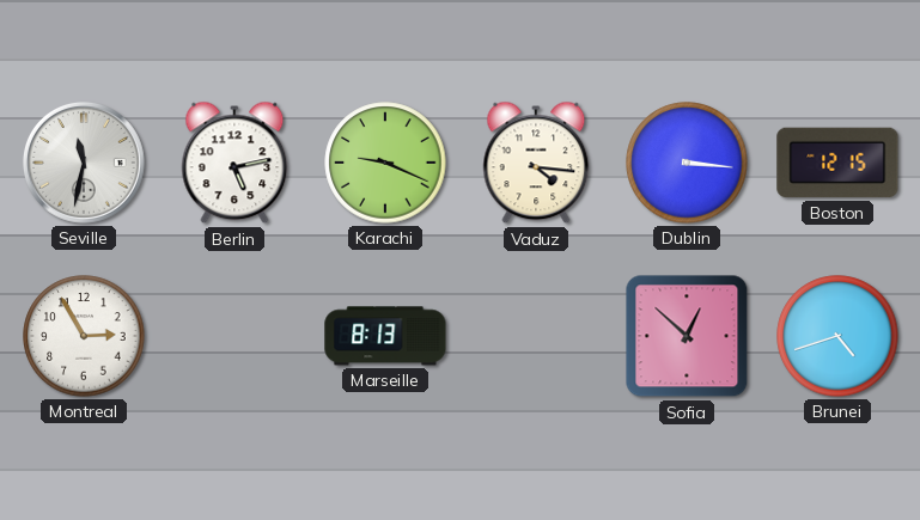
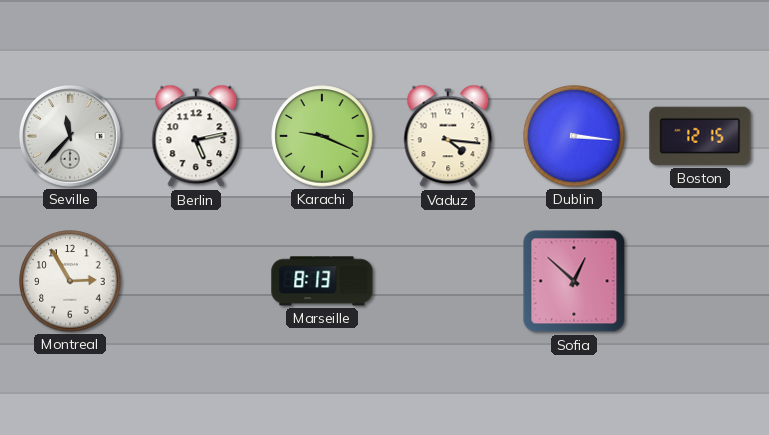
Seville: 11:32 -> 11:37 (70, 137)
Brunei: 4:42 -> none (837, 336)
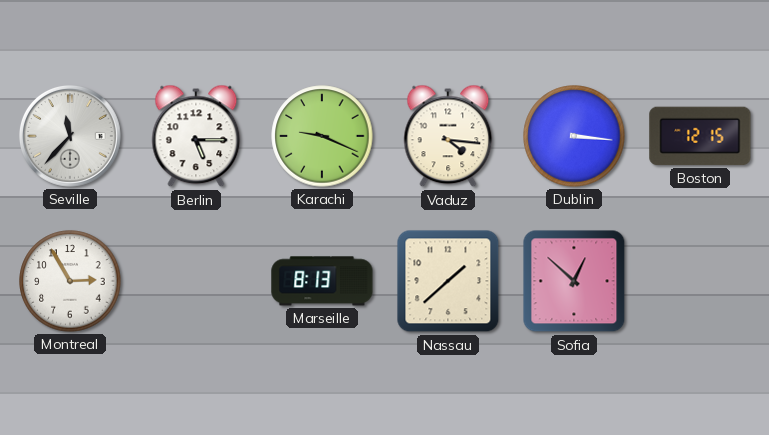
Berlin: 5:13 -> 5:15 (196, 136)
Nassau: none -> 1:38 (448, 281)
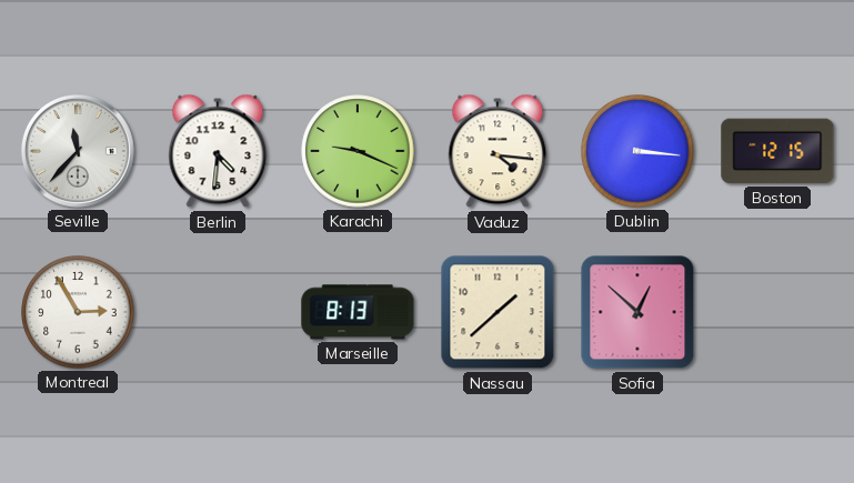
Berlin: 5:15 -> 4:31 (218, 151)
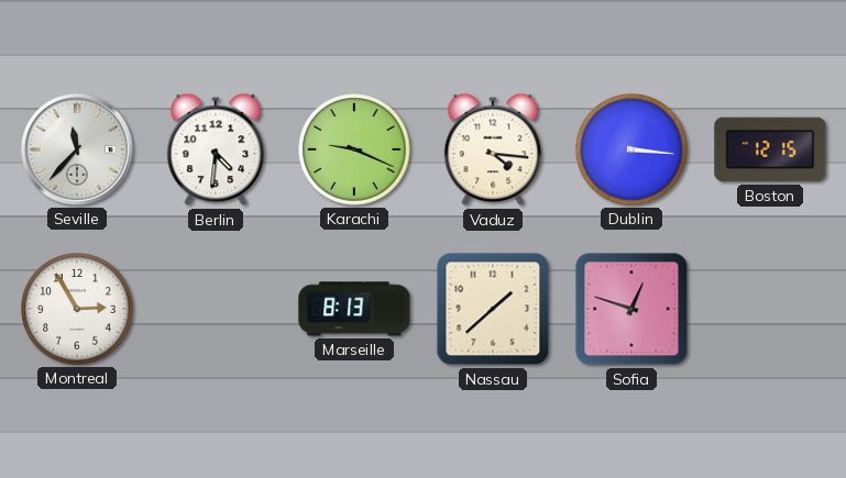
Sofia: 12:52 -> 12:48 (631, 309)
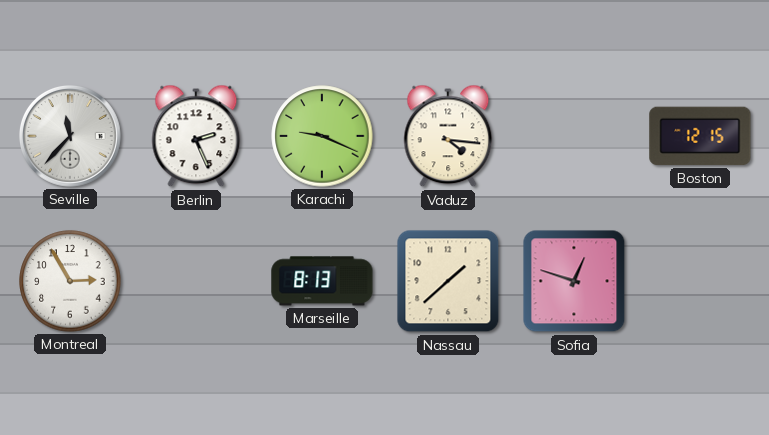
Berlin: 4:31 -> 2:26 (196, 136)
Dublin: 3:16 -> none (631, 149)
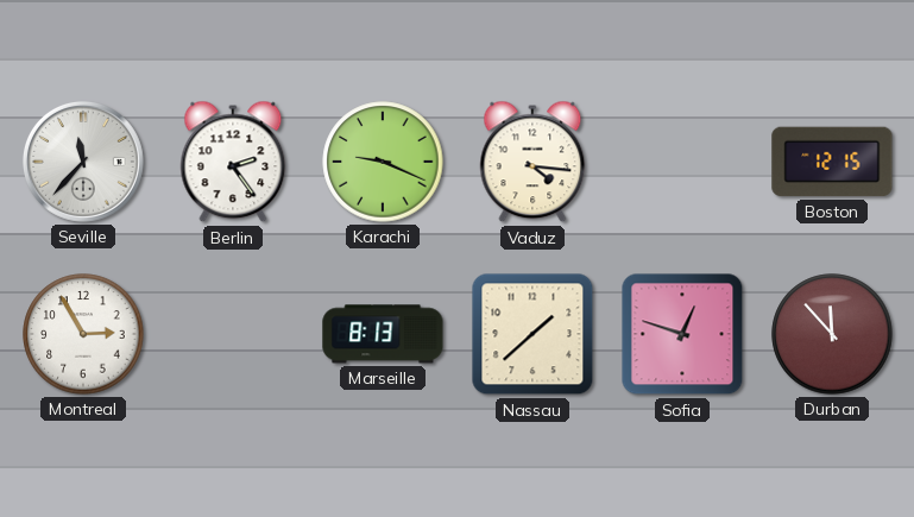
Berlin: 2:26 -> 2:24 (233, 162)
Durban: none -> 11:53 (832, 334)
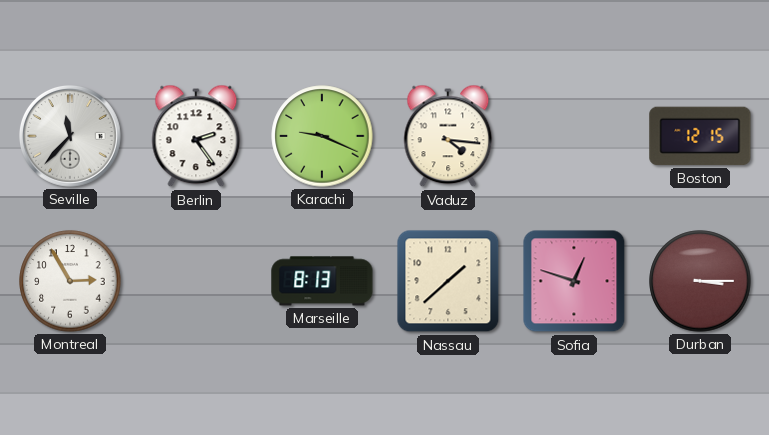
Durban: 11:53 -> 3:15 (700, 281)
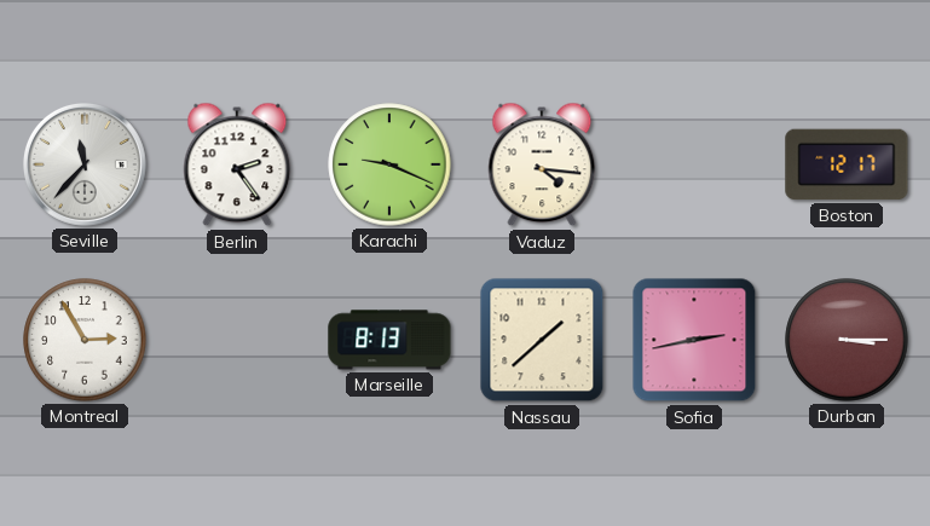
Boston: 12:15 -> 12:17 (847, 164)
Sofia: 12:48 -> 2:43 (694, 340)
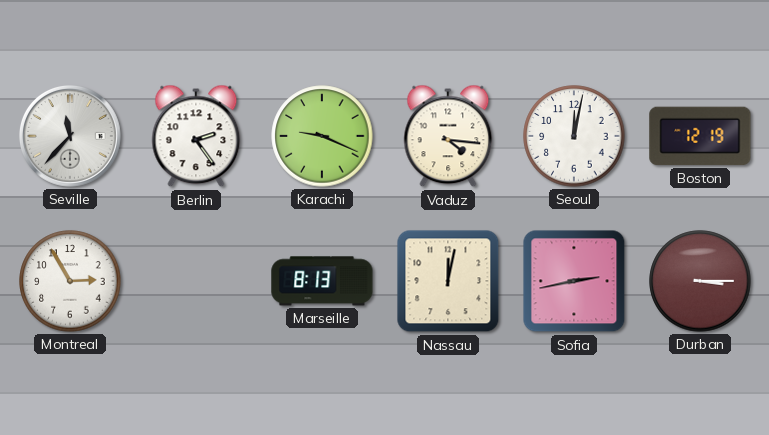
Seoul: none -> 12:02 (574, 136)
Boston: 12:17 -> 12:19 (700, 136)
Nassau: 1:38 -> 12:02 (448, 281)
